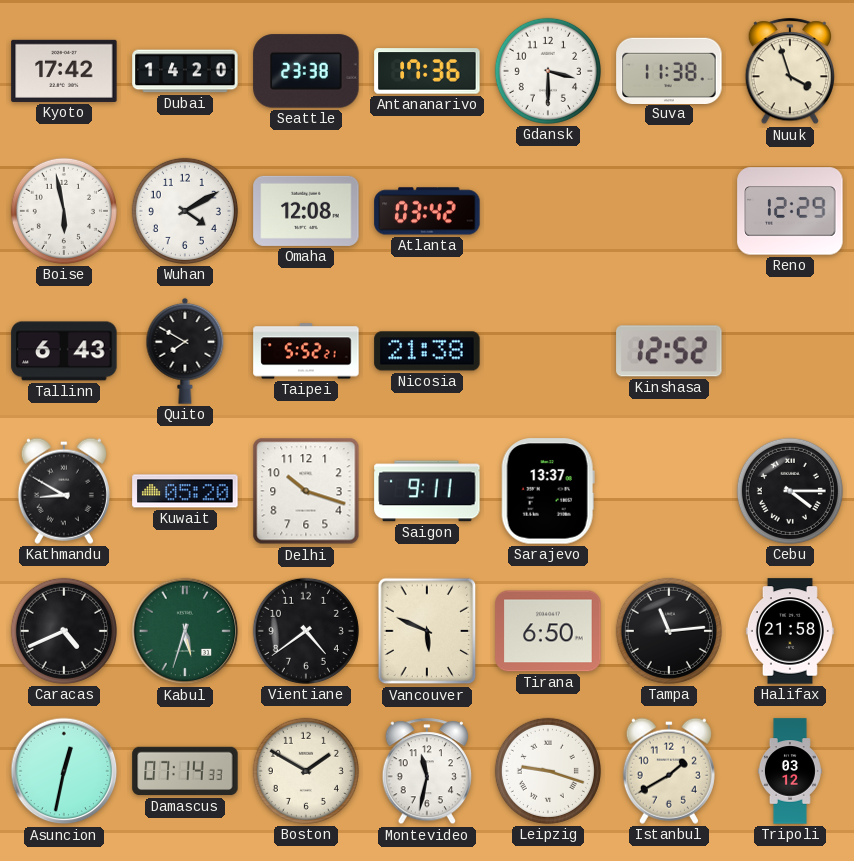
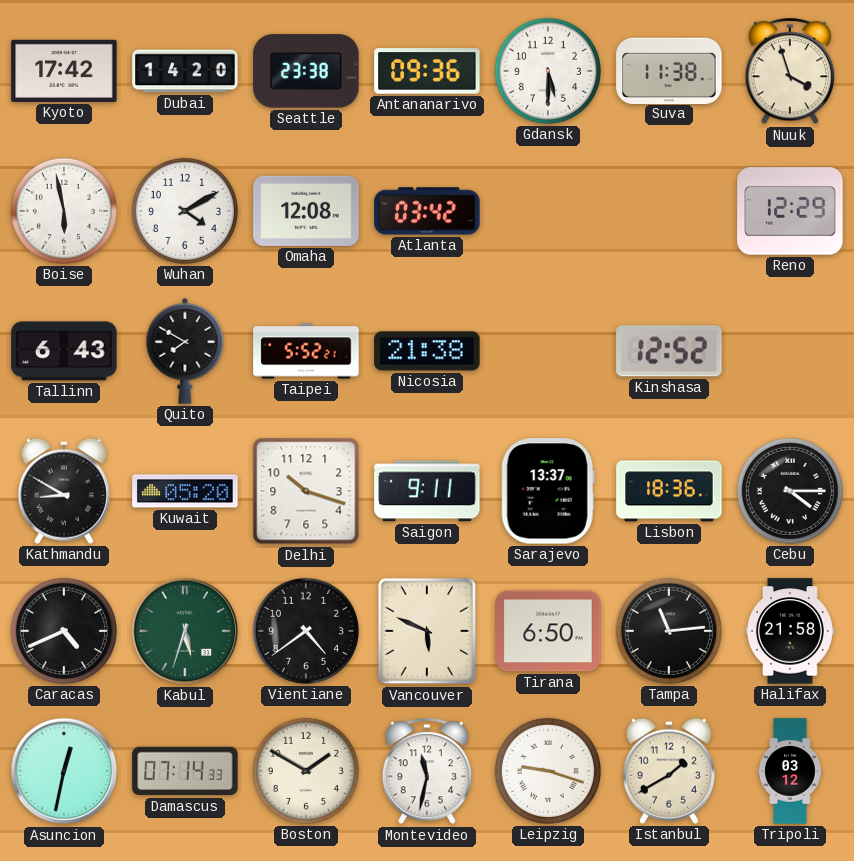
Antananarivo: 17:36 -> 09:36 (427, 71)
Gdansk: 3:30 -> 5:30 (548, 71)
Lisbon: none -> 18:36 (669, 491)
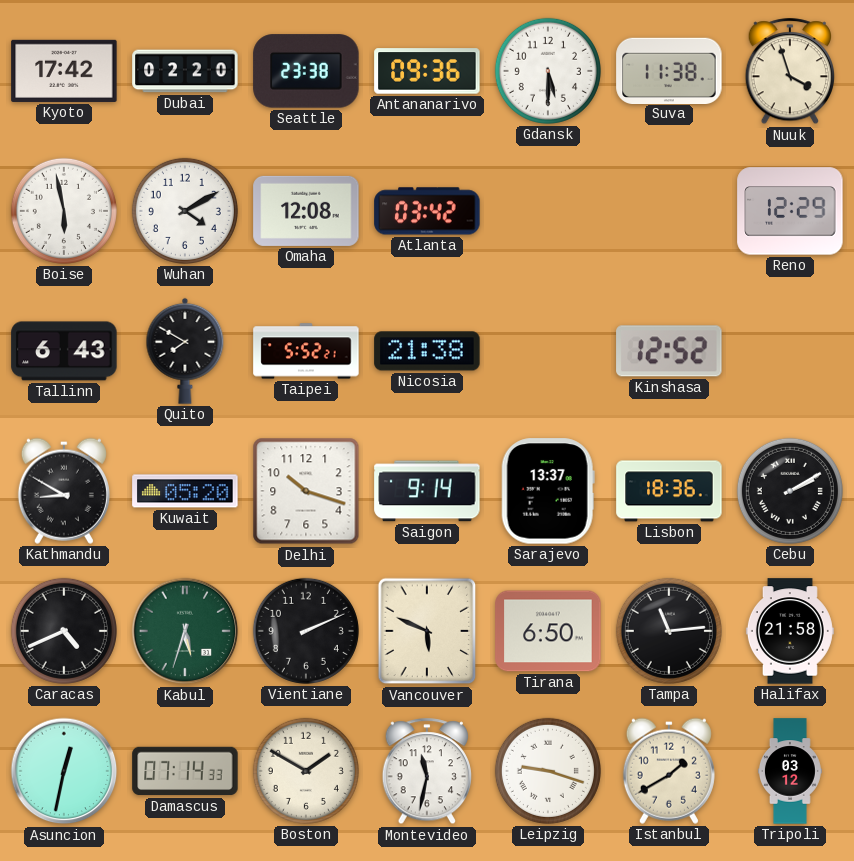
Dubai: 14:20 -> 02:20 (185, 71)
Saigon: 9:11 -> 9:14 (427, 491)
Cebu: 4:15 -> 2:10 (790, 491)
Vientiane: 4:39 -> 2:11 (306, 631)
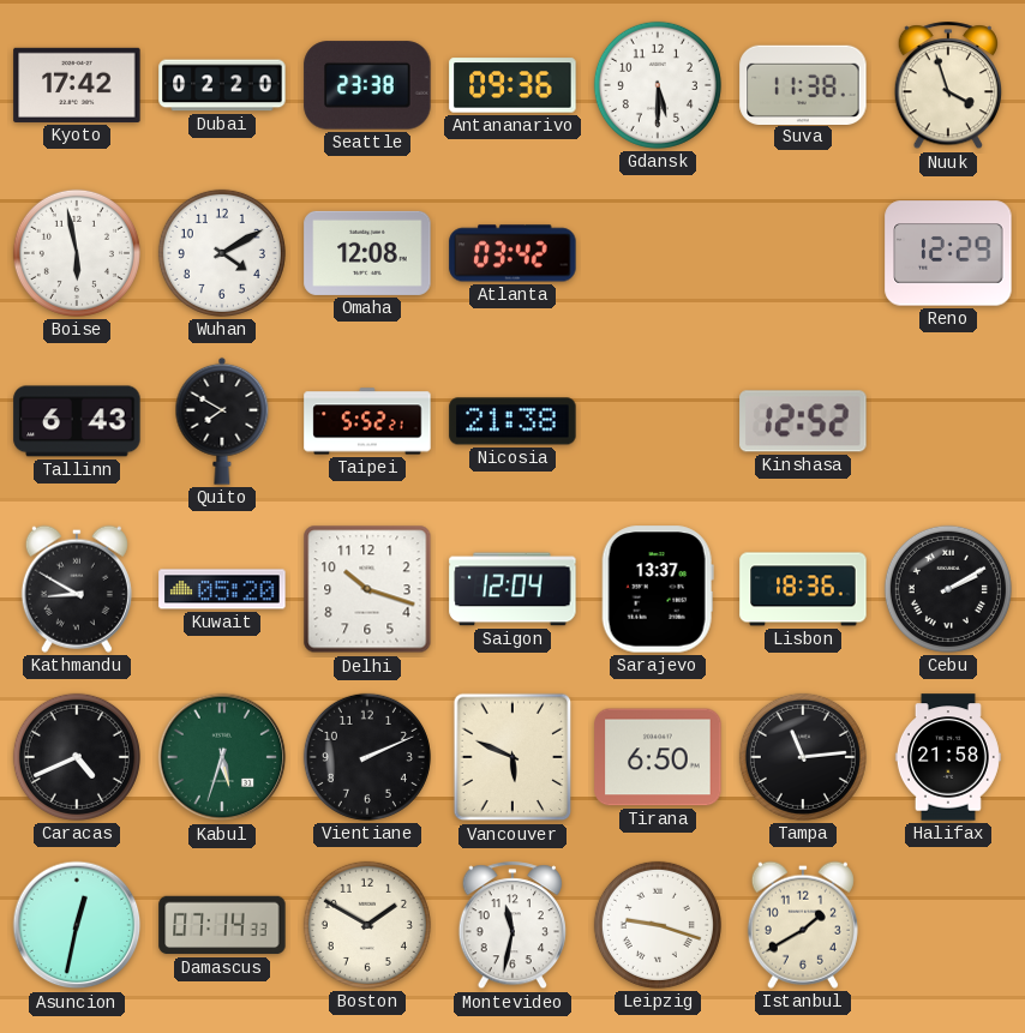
Saigon: 9:14 -> 12:04 (512, 589)
Tripoli: 03:12 -> none (790, 771)
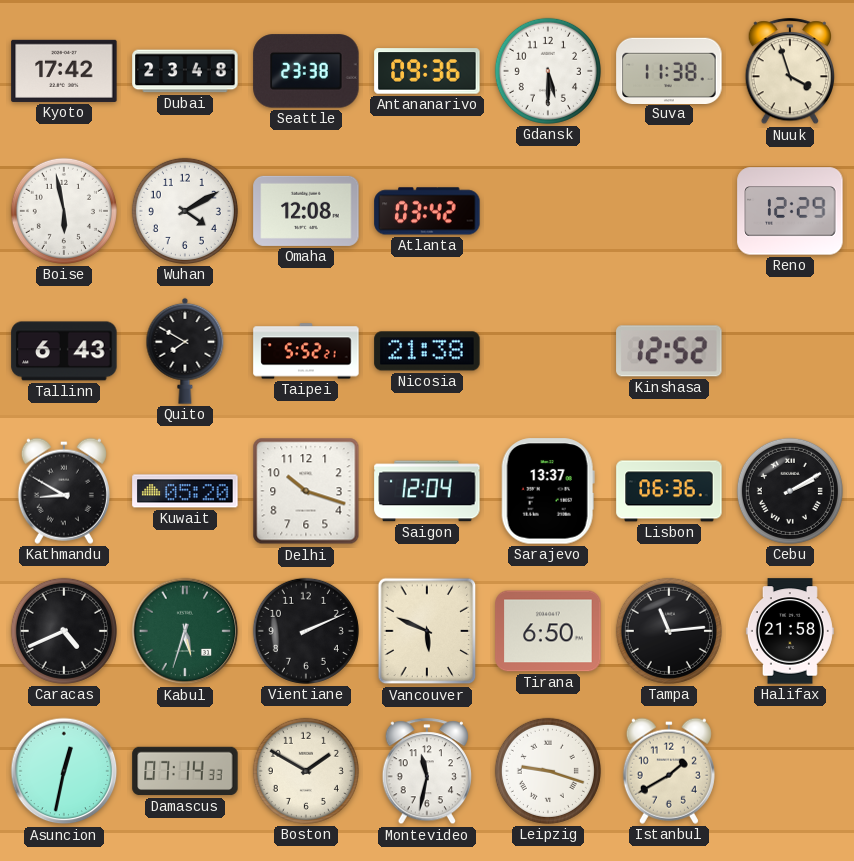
Dubai: 02:20 -> 23:48 (185, 71)
Lisbon: 18:36 -> 06:36 (669, 491)
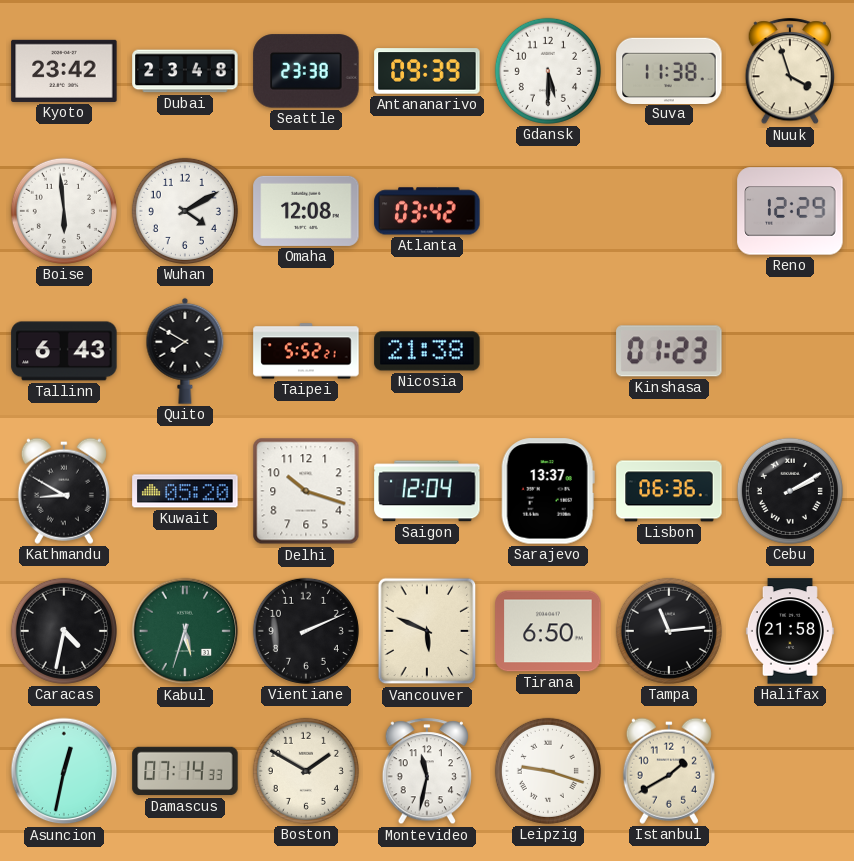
Kyoto: 17:42 -> 23:42 (64, 71)
Antananarivo: 09:36 -> 09:39 (427, 71)
Boise: 5:58 -> 5:59 (64, 211)
Kinshasa: 12:52 -> 01:23 (669, 351)
Caracas: 4:41 -> 4:32 (64, 631)
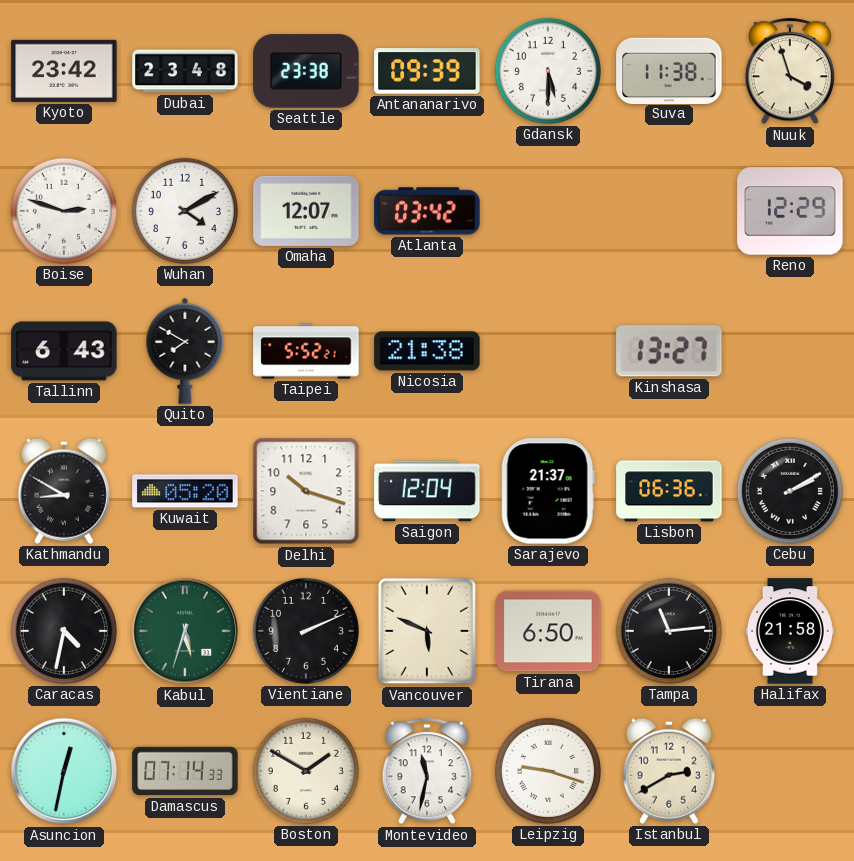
Boise: 5:59 -> 2:48 (64, 211)
Omaha: 12:08 -> 12:07 (306, 211)
Kinshasa: 01:23 -> 13:27 (669, 351)
Sarajevo: 13:37 -> 21:37 (548, 491)
Istanbul: 1:40 -> 2:40 (669, 771)
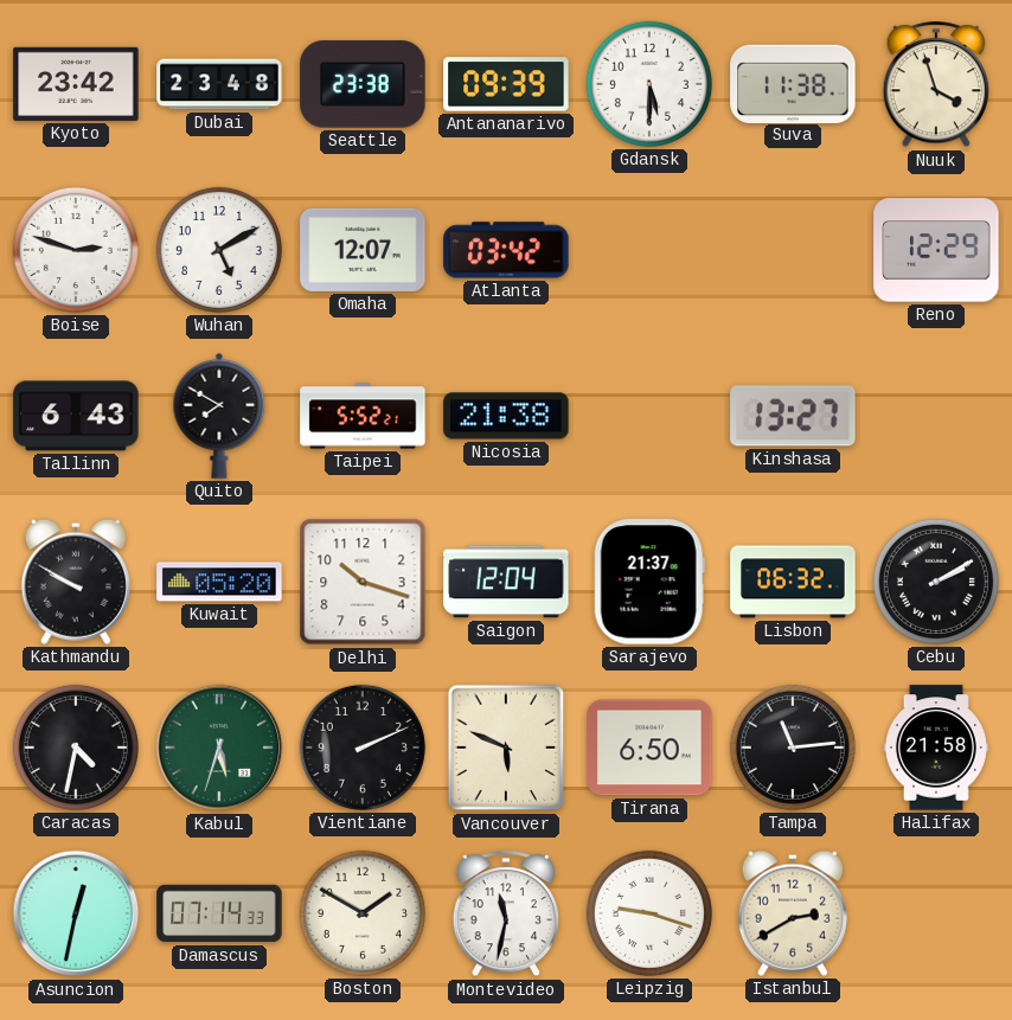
Wuhan: 4:10 -> 5:10 (219, 250)
Kathmandu: 8:50 -> 9:50 (76, 582)
Lisbon: 06:36 -> 06:32 (793, 582)
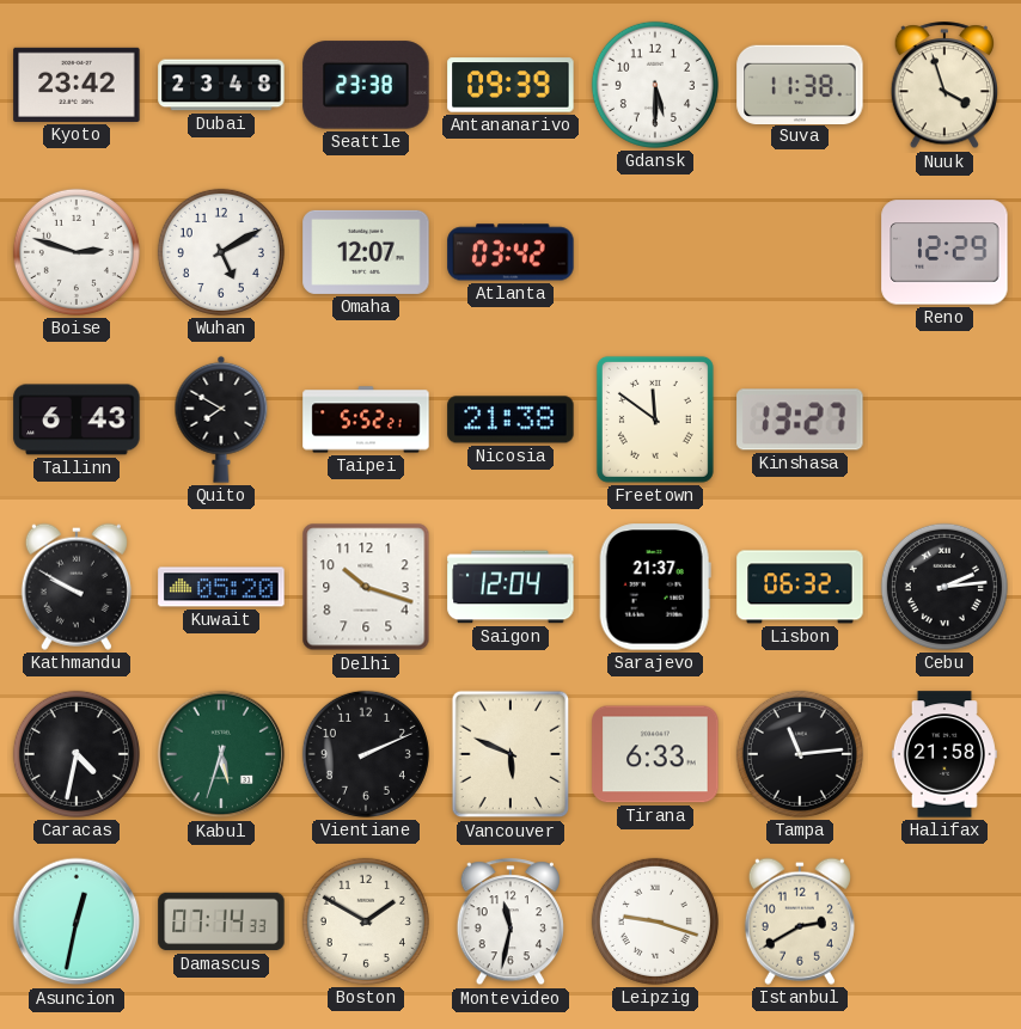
Freetown: none -> 11:51 (655, 419)
Cebu: 2:10 -> 2:14 (944, 587)
Tirana: 6:50 -> 6:33 (655, 754)
